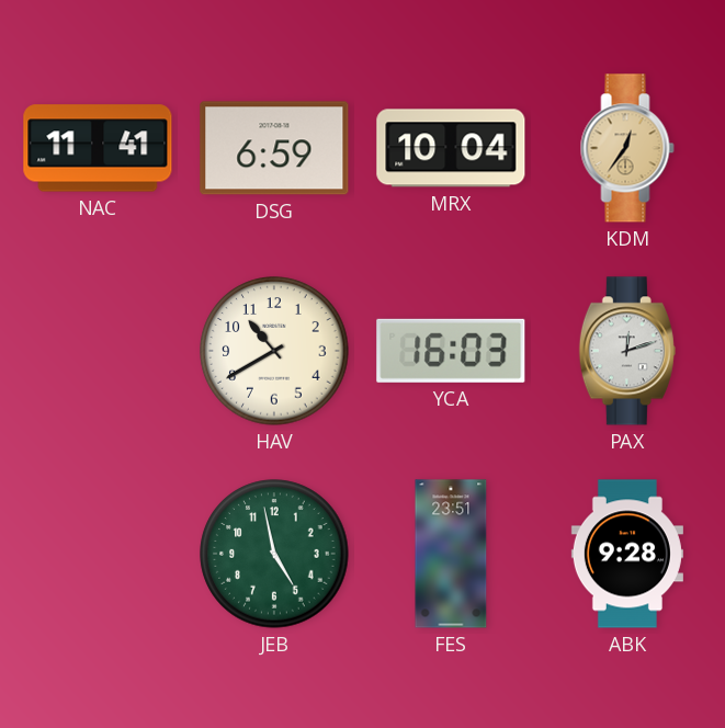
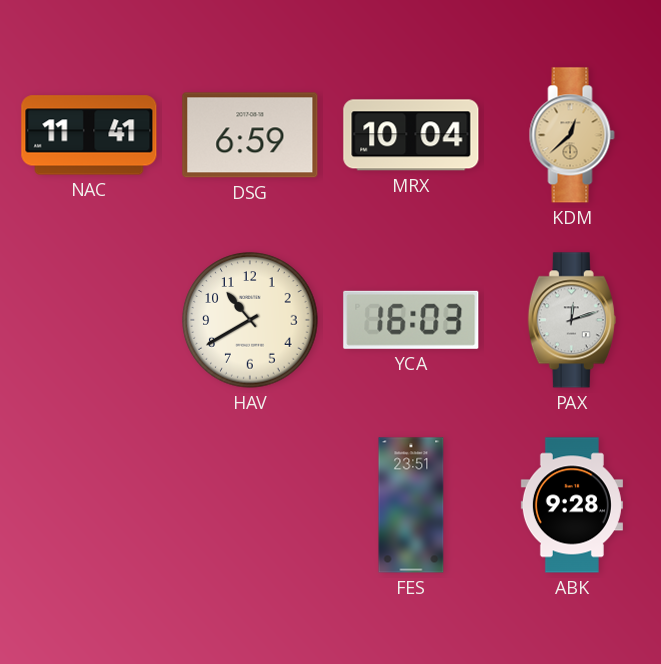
KDM: 12:36 -> 12:38 (572, 135)
JEB: 4:58 -> none (274, 554)
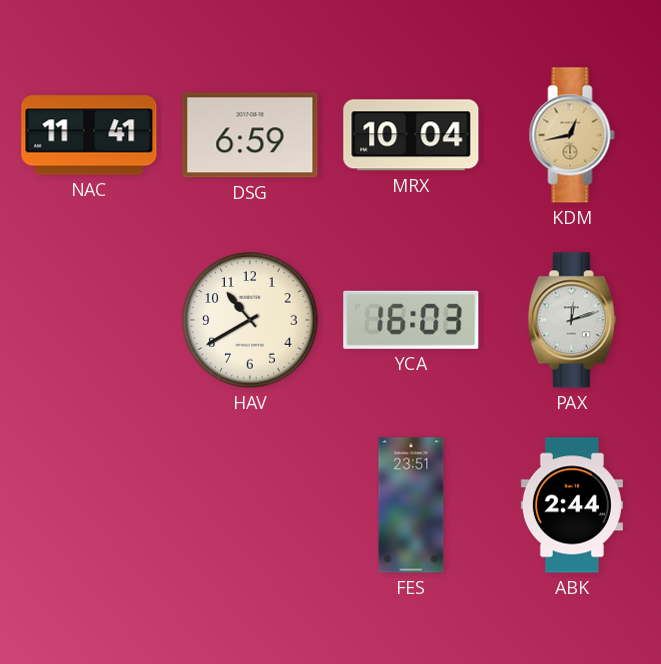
KDM: 12:38 -> 12:43 (572, 135)
ABK: 9:28 -> 2:44 (572, 505)
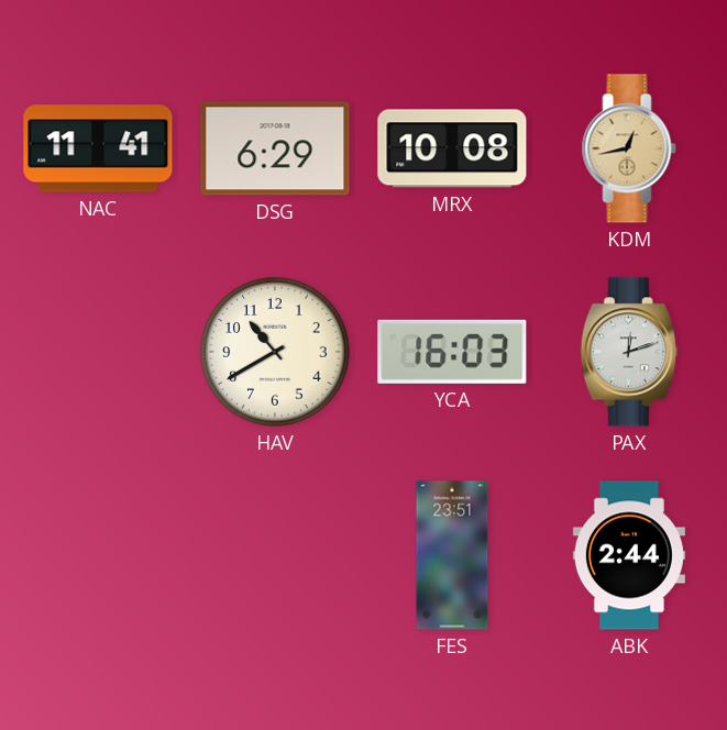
DSG: 6:59 -> 6:29 (275, 148)
MRX: 10:04 -> 10:08 (452, 148)
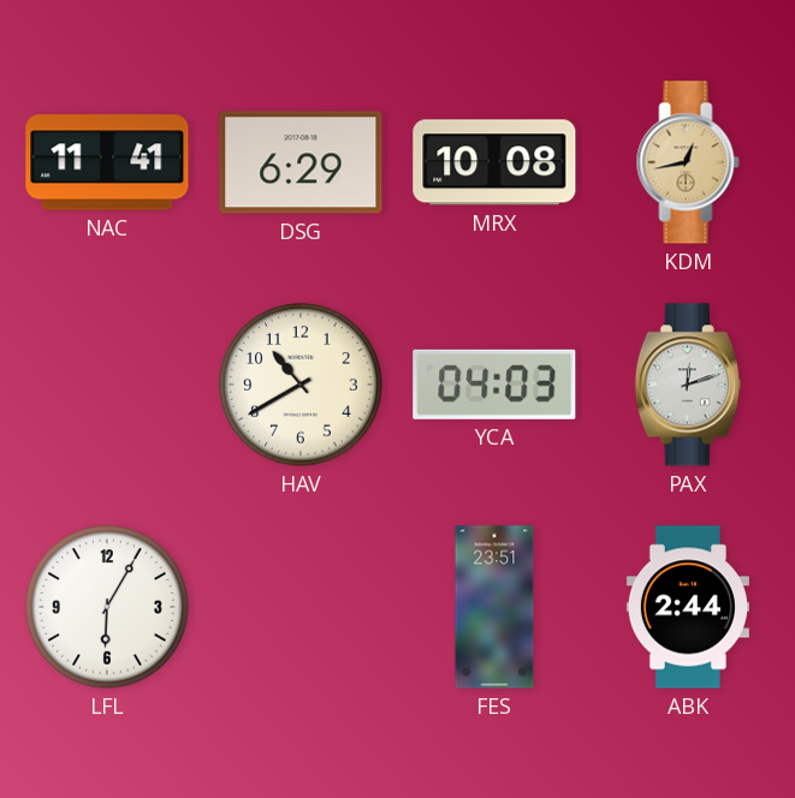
YCA: 16:03 -> 04:03 (494, 385)
LFL: none -> 6:05 (107, 607)
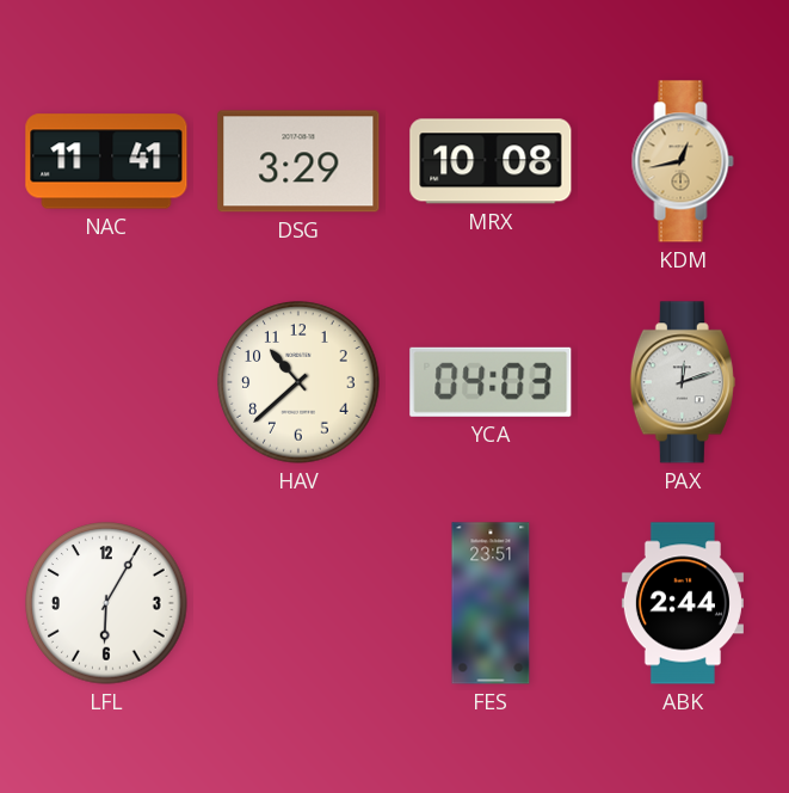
DSG: 6:29 -> 3:29 (298, 161)
HAV: 10:40 -> 10:38 (298, 382)
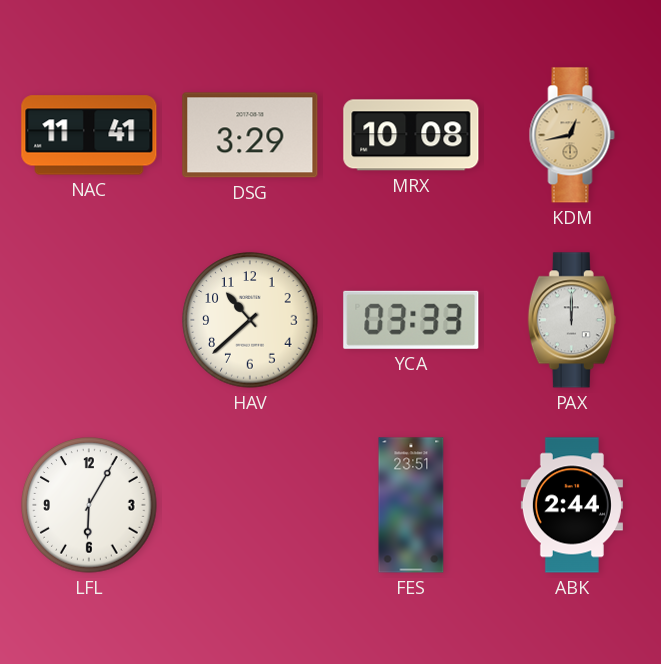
YCA: 04:03 -> 03:33 (411, 320)
PAX: 12:12 -> 12:00 (572, 320)
